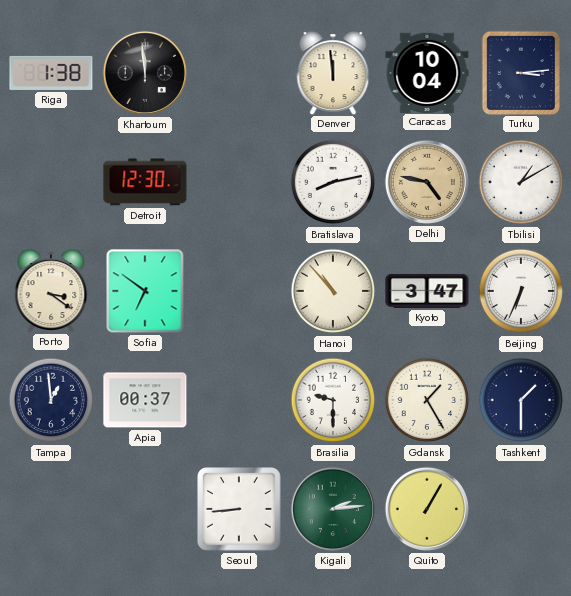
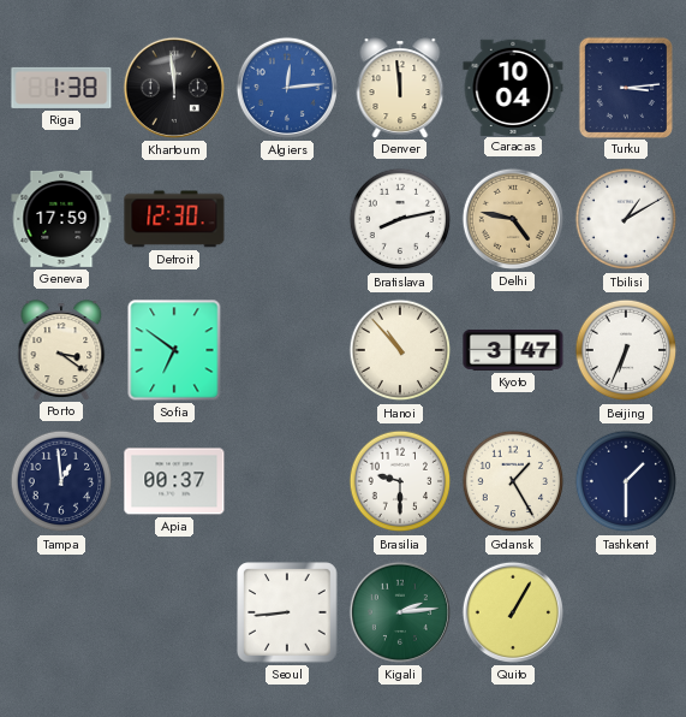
Algiers: none -> 12:14 (287, 88)
Geneva: none -> 17:59 (61, 219)
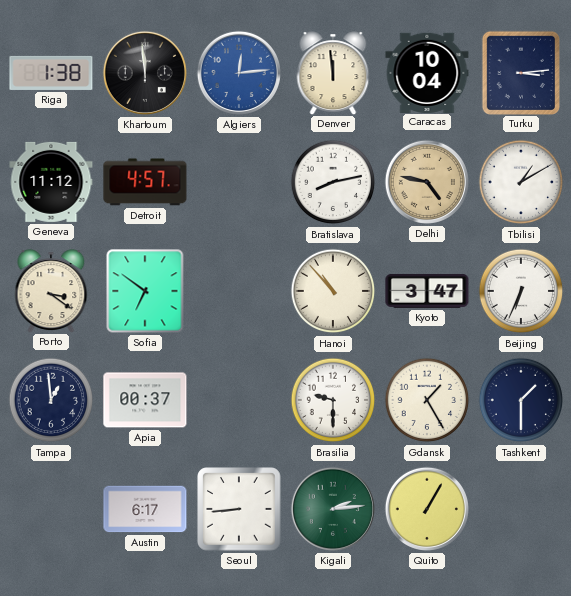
Geneva: 17:59 -> 11:12 (51, 182)
Detroit: 12:30 -> 4:57 (145, 182)
Austin: none -> 6:17 (145, 509)
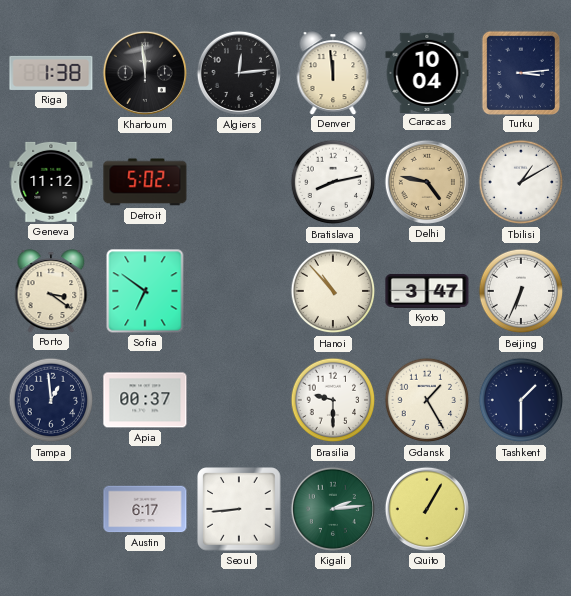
Algiers dial: blue -> black (239, 73)
Detroit: 4:57 -> 5:02 (145, 182)
